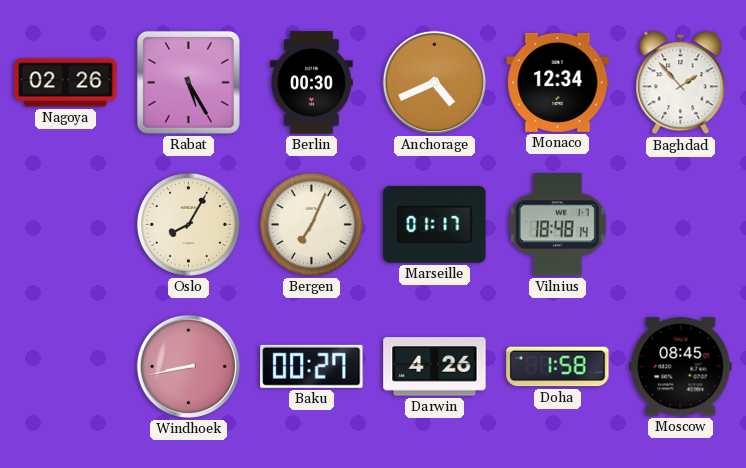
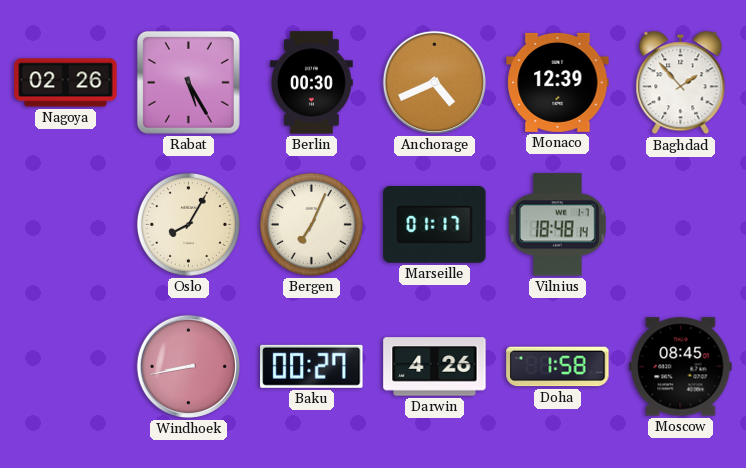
Monaco: 12:34 -> 12:39 (558, 82)
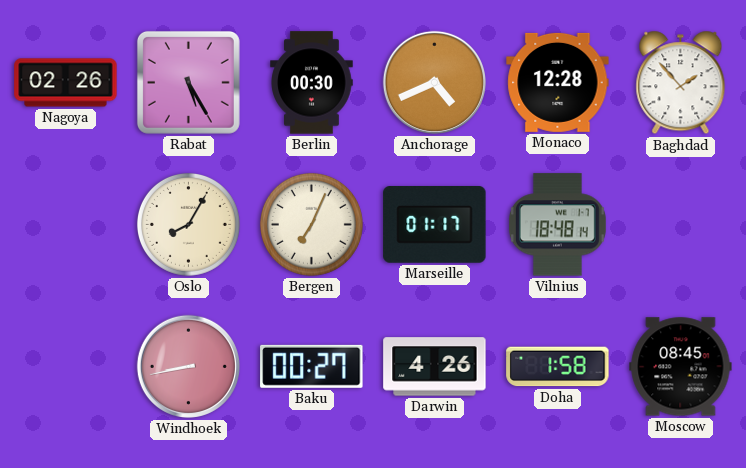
Monaco: 12:39 -> 12:28 (558, 82)
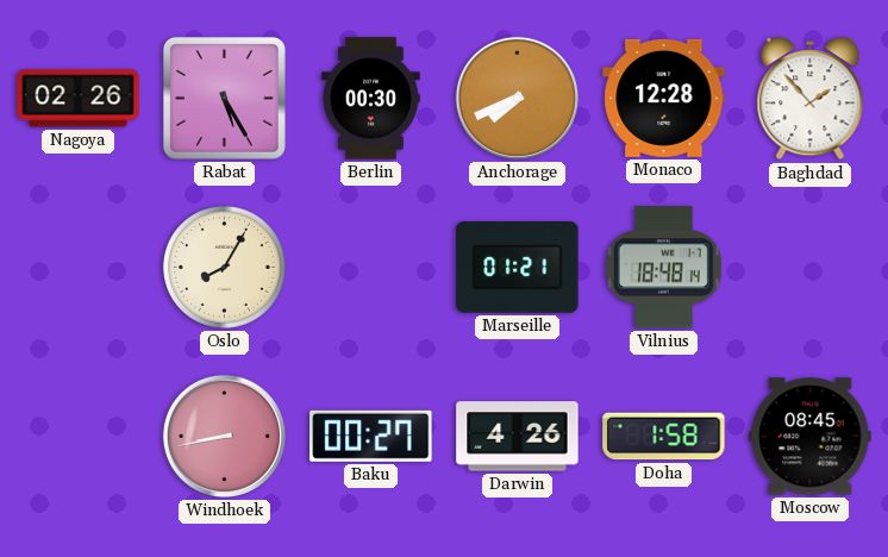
Anchorage: 4:41 -> 7:41 (517, 98)
Bergen: 7:04 -> none (311, 224)
Marseille: 01:17 -> 01:21 (518, 268)
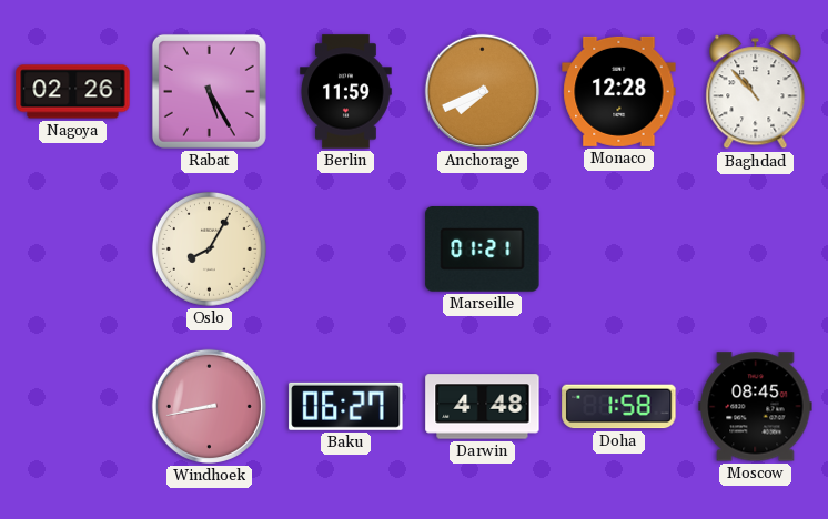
Berlin: 00:30 -> 11:59 (346, 92)
Baghdad: 1:53 -> 10:53 (756, 92)
Vilnius: 18:48 -> none (663, 268)
Baku: 00:27 -> 06:27 (346, 406)
Darwin: 4:26 -> 4:48 (483, 407)
